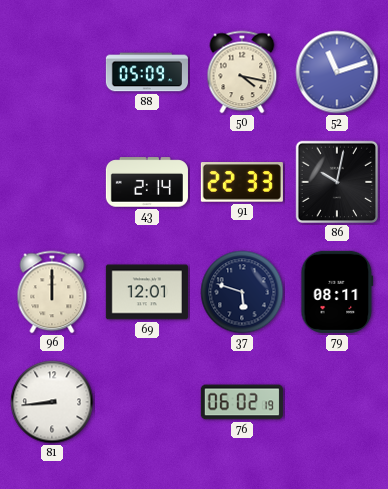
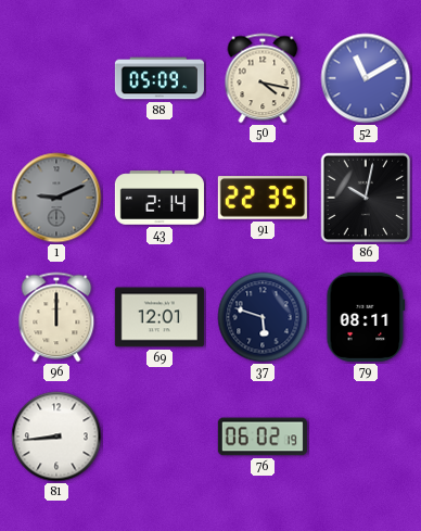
52: 11:12 -> 11:10 (366, 78)
1: none -> 9:11 (56, 198)
91: 22:33 -> 22:35 (263, 198)
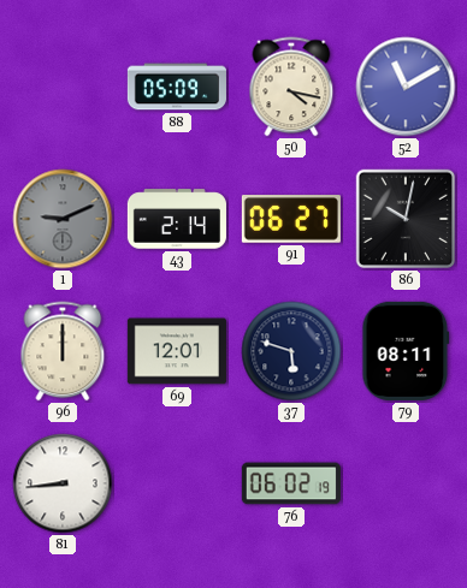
91: 22:35 -> 06:27 (291, 219)
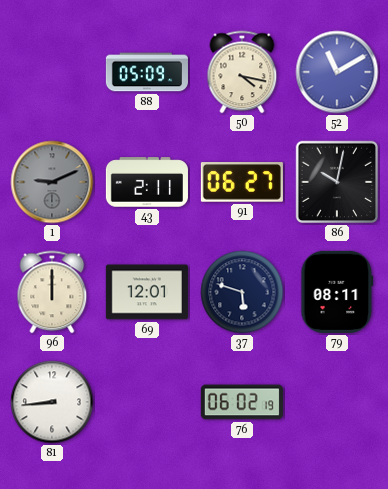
43: 2:14 -> 2:11 (147, 182)
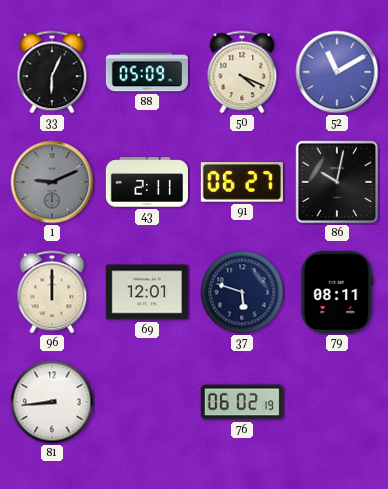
33: none -> 6:04 (52, 72)
50: 4:17 -> 4:19 (242, 72)
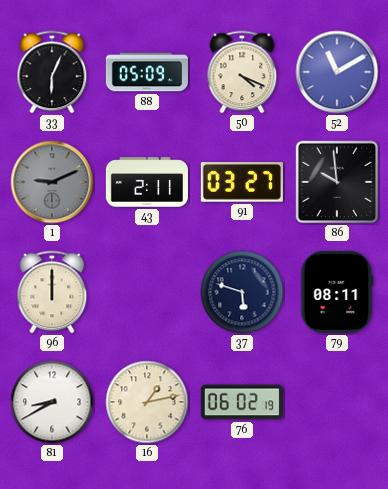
91: 06:27 -> 03:27 (242, 182)
86: 10:02 -> 9:59 (337, 182)
69: 12:01 -> none (147, 292)
81: 8:44 -> 8:40 (52, 402)
16: none -> 1:13 (147, 402)
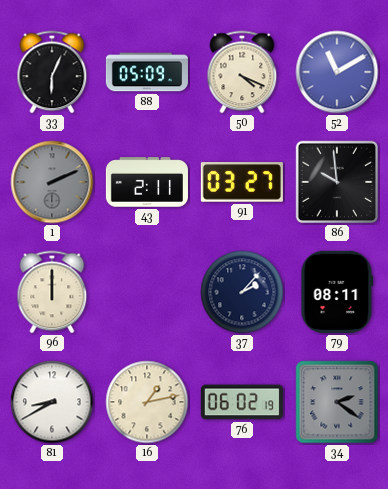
1: 9:11 -> 2:11 (52, 182)
37: 5:48 -> 2:07 (242, 292)
34: none -> 2:21 (337, 402)
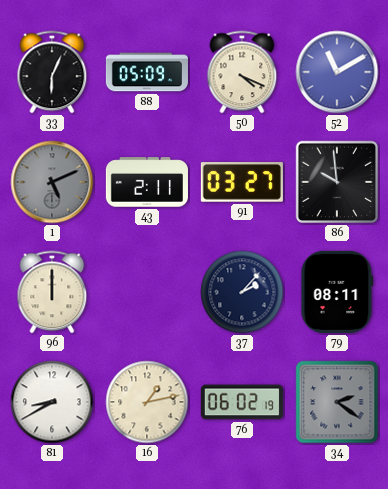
1: 2:11 -> 5:11 (52, 182)
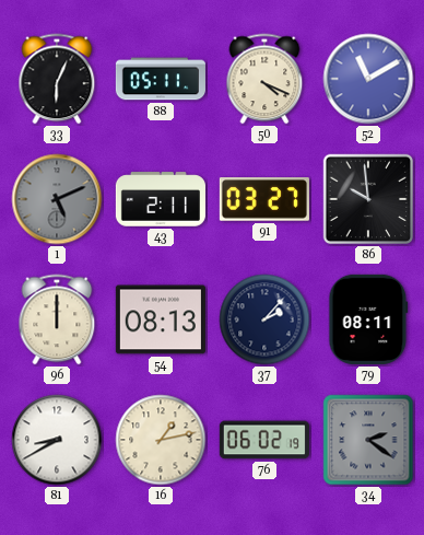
88: 05:09 -> 05:11 (161, 79)
54: none -> 08:13 (161, 319)
